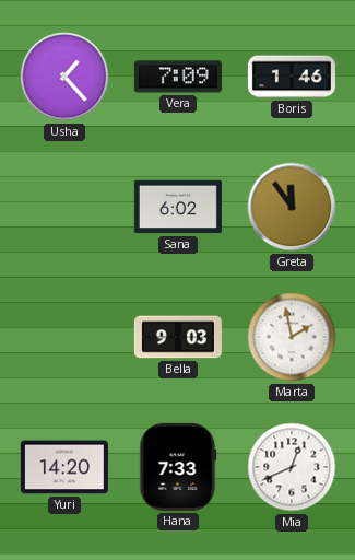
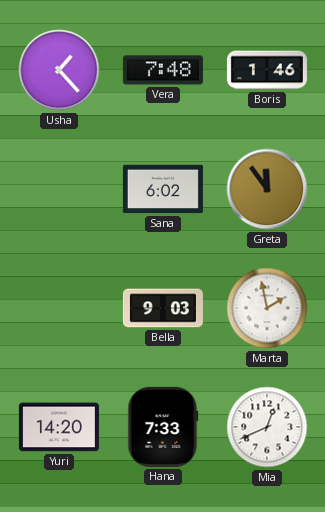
Vera: 7:09 -> 7:48 (163, 70)
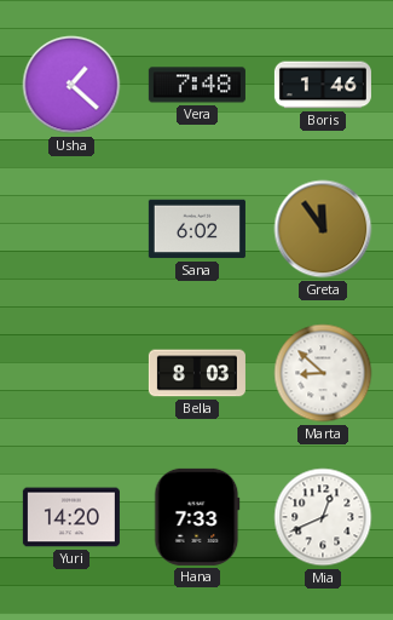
Usha: 1:23 -> 1:22 (71, 85)
Bella: 9:03 -> 8:03 (197, 373)
Marta: 1:58 -> 8:52 (323, 373)
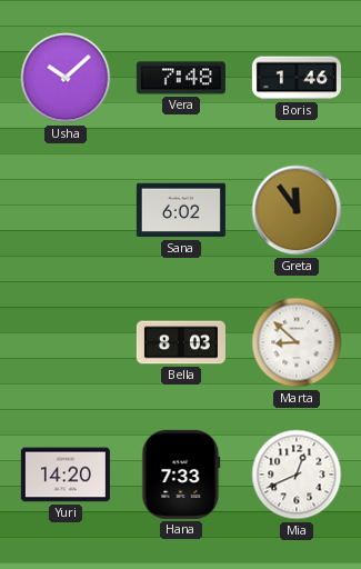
Usha: 1:22 -> 10:08 (66, 78)
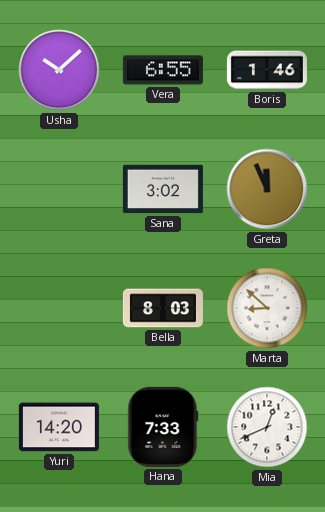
Vera: 7:48 -> 6:55 (163, 70)
Sana: 6:02 -> 3:02 (163, 189)
Greta: 11:54 -> 11:56 (267, 189)
